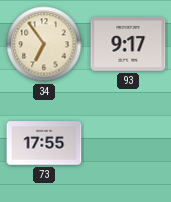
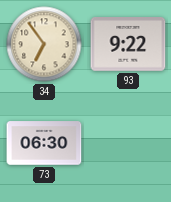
93: 9:17 -> 9:22 (128, 45)
73: 17:55 -> 06:30 (44, 143)
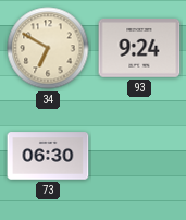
34: 6:54 -> 6:50 (48, 48)
93: 9:22 -> 9:24 (139, 49)
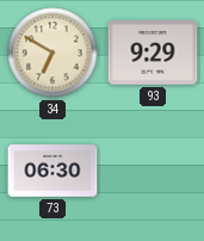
93: 9:24 -> 9:29 (153, 54)
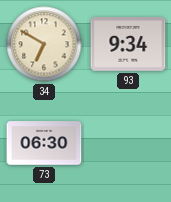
93: 9:29 -> 9:34 (128, 45)
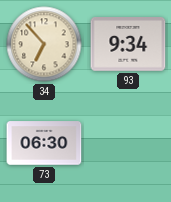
34: 6:50 -> 6:53 (44, 44)
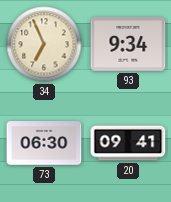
34: 6:53 -> 6:56 (44, 44)
20: none -> 09:41 (128, 143)
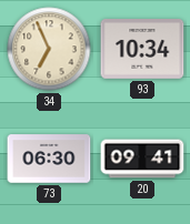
93: 9:34 -> 10:34 (142, 50)
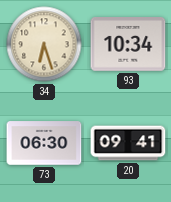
34: 6:56 -> 6:27 (44, 44)
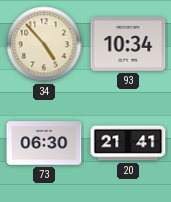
34: 6:27 -> 4:53 (44, 44)
20: 09:41 -> 21:41 (128, 143)
